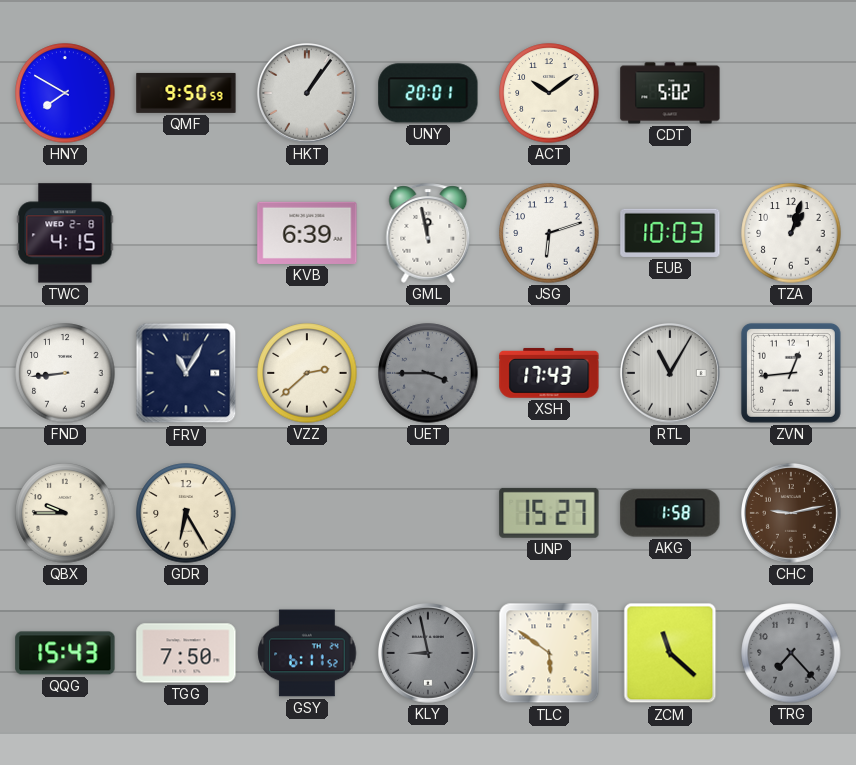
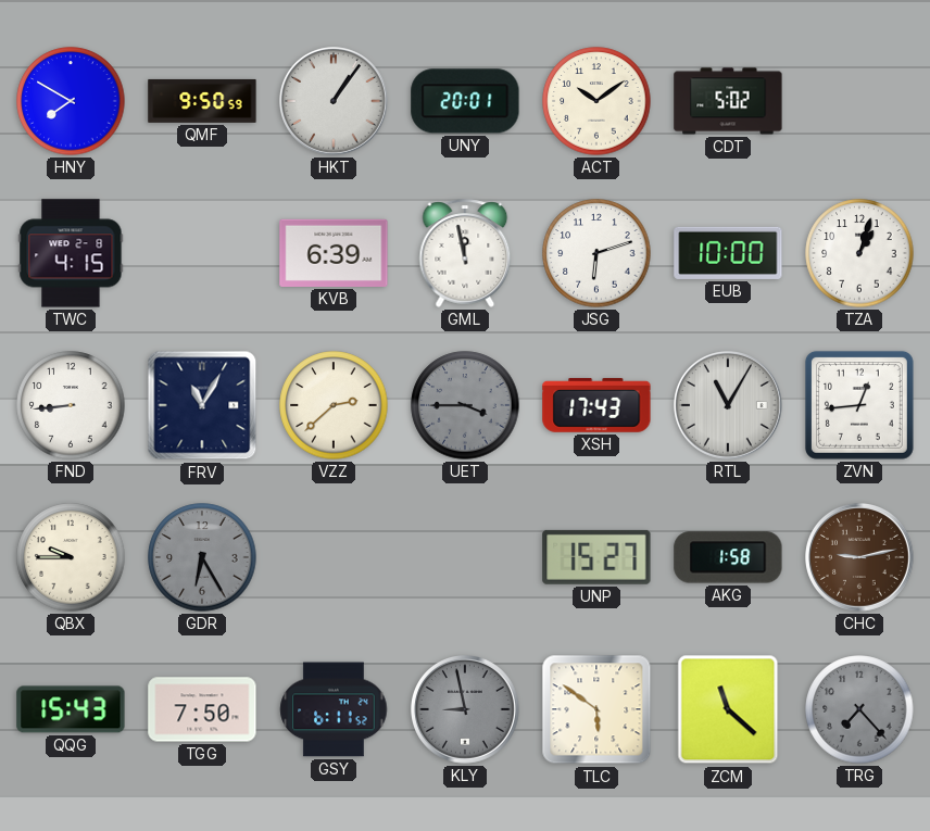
EUB: 10:03 -> 10:00 (728, 253)
GDR dial: cream -> grey (202, 557)
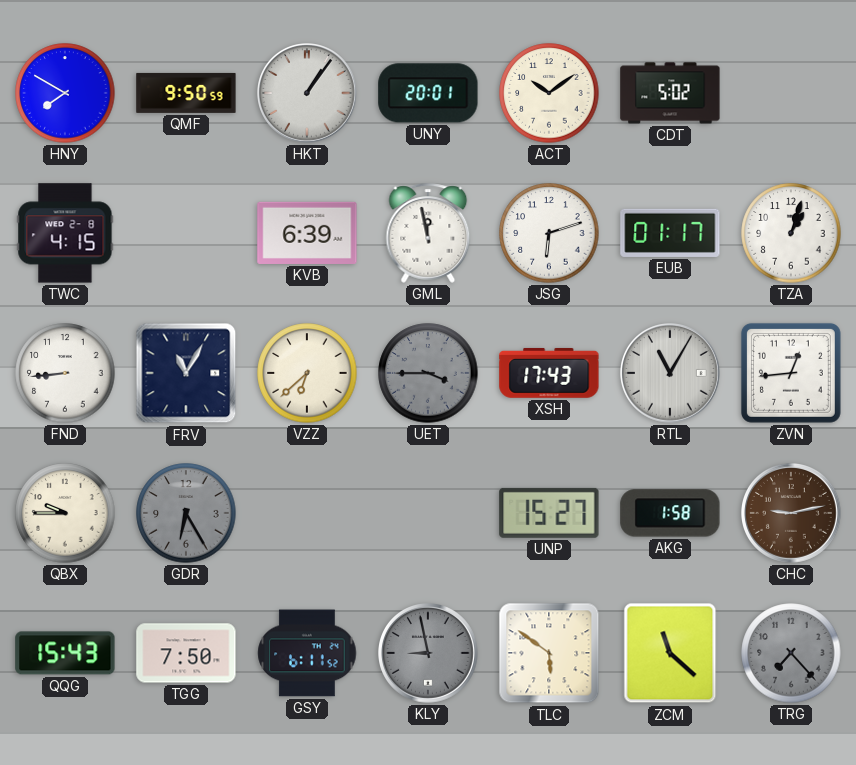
EUB: 10:00 -> 01:17 (670, 233)
VZZ: 2:38 -> 6:38 (307, 373)
